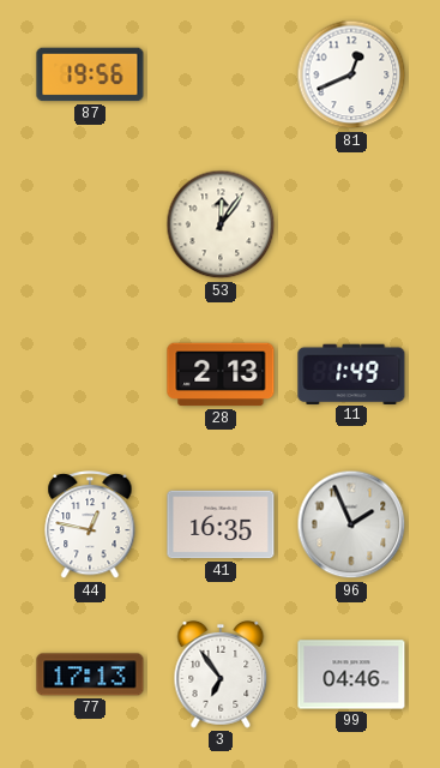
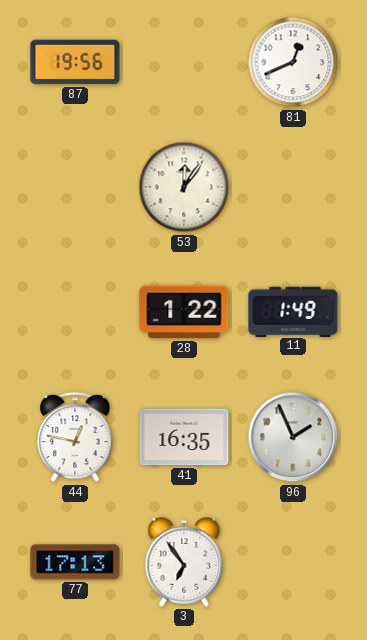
28: 2:13 -> 1:22 (184, 312)
99: 04:46 -> none (351, 674)
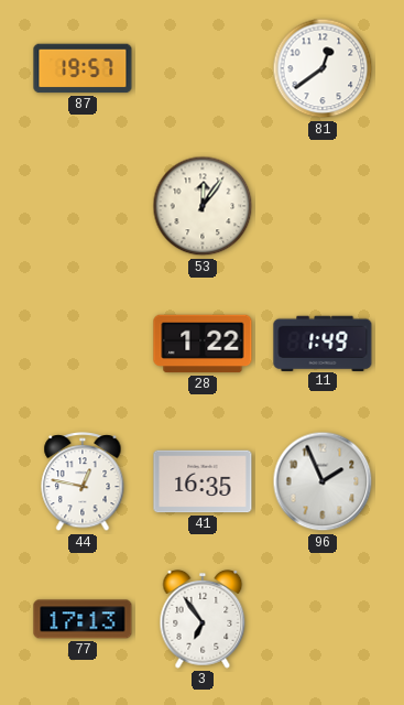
87: 19:56 -> 19:57 (83, 68)
81: 12:41 -> 12:39 (323, 68)
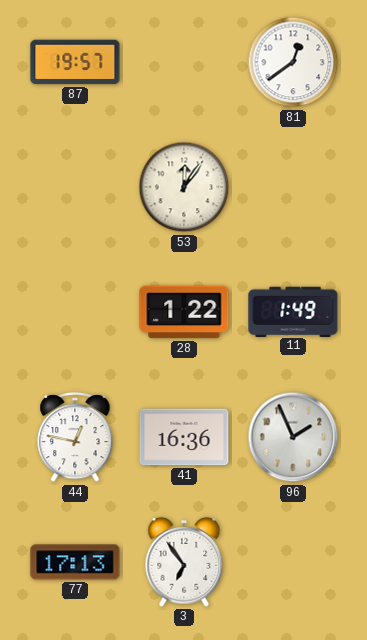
41: 16:35 -> 16:36 (184, 437)
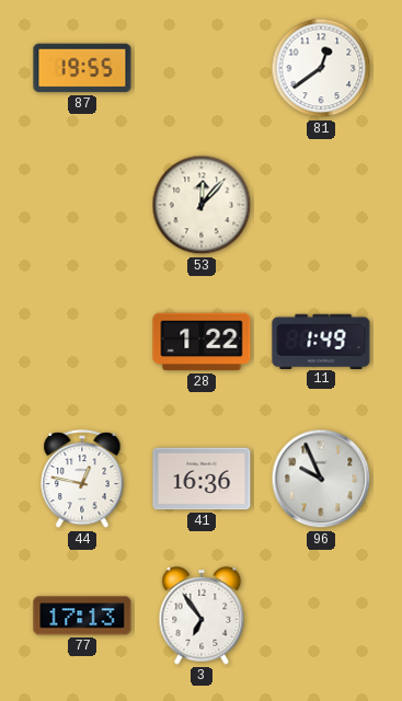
87: 19:57 -> 19:55 (82, 68)
53: 12:06 -> 12:07 (202, 205)
96: 1:56 -> 9:56 (321, 479)
